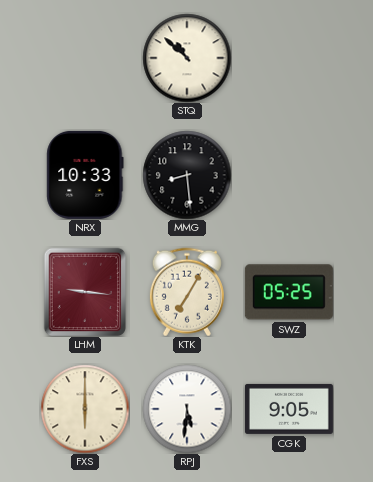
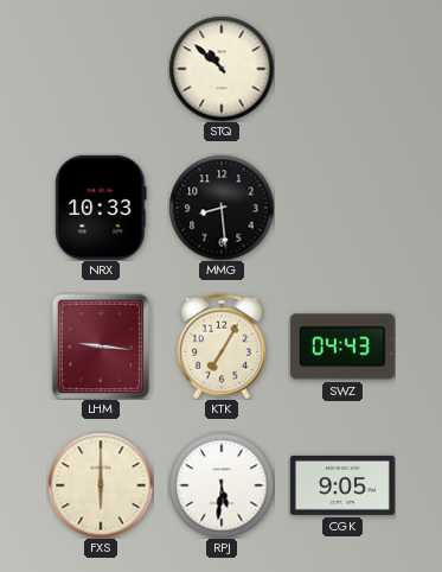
SWZ: 05:25 -> 04:43 (342, 347)
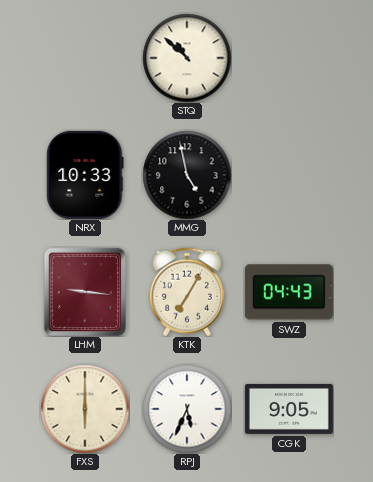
MMG: 8:29 -> 4:58 (187, 175)
RPJ: 5:31 -> 5:34 (187, 409)
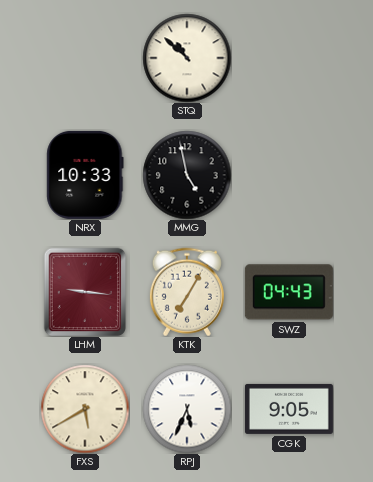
FXS: 6:00 -> 5:40 (85, 409)
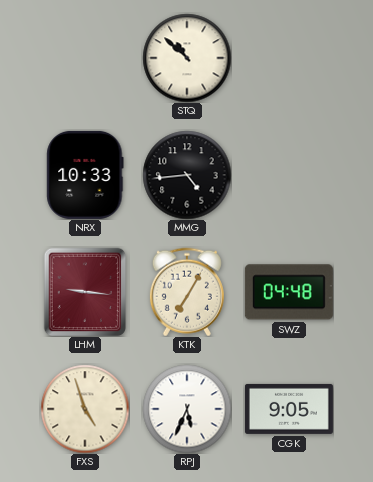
MMG: 4:58 -> 4:44 (187, 175)
SWZ: 04:43 -> 04:48 (289, 292)
FXS: 5:40 -> 4:57 (85, 409)
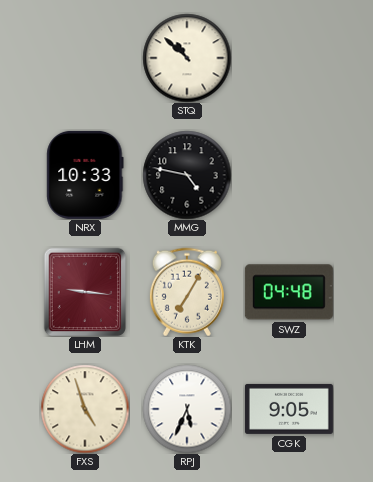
MMG: 4:44 -> 4:47 (187, 175)
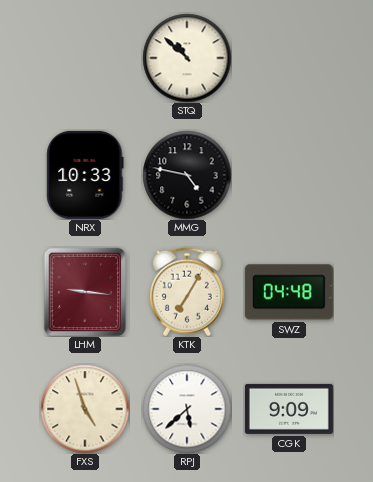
RPJ: 5:34 -> 5:38 (187, 409)
CGK: 9:05 -> 9:09 (289, 409)
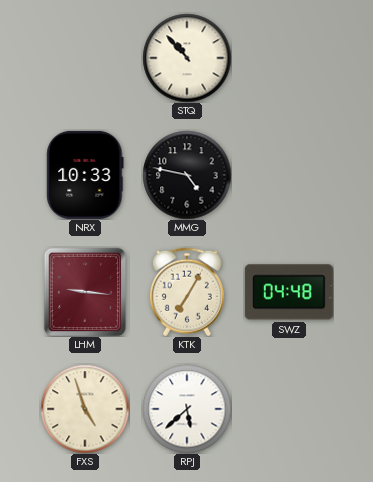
STQ: 10:52 -> 10:53 (187, 58)
CGK: 9:09 -> none (289, 409)
